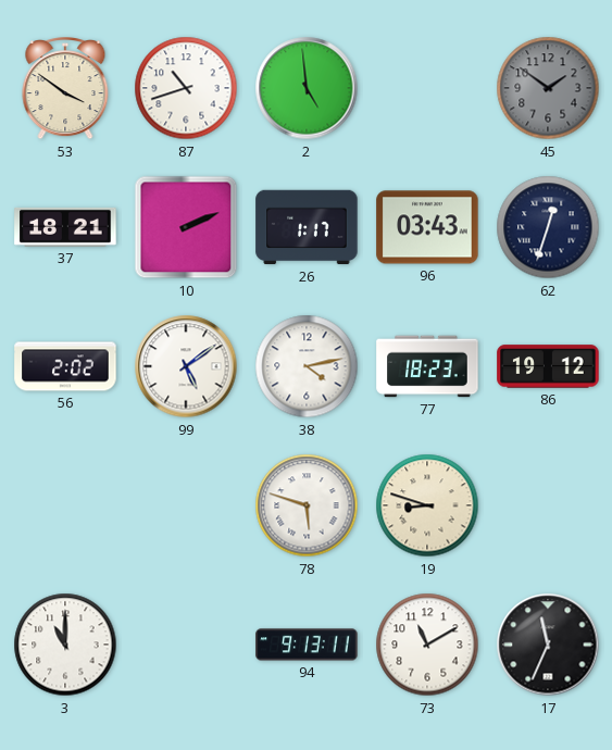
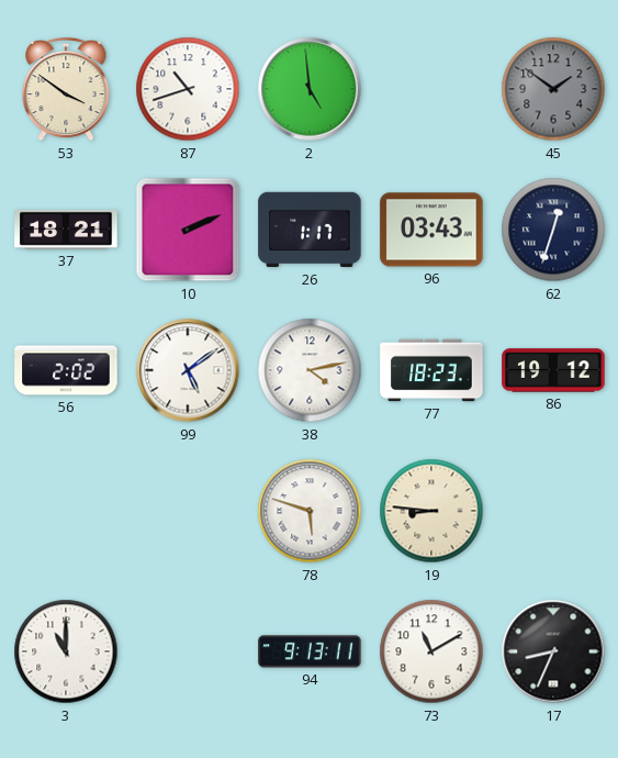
19: 8:48 -> 8:46 (431, 511)
17: 11:34 -> 8:34 (553, 651)
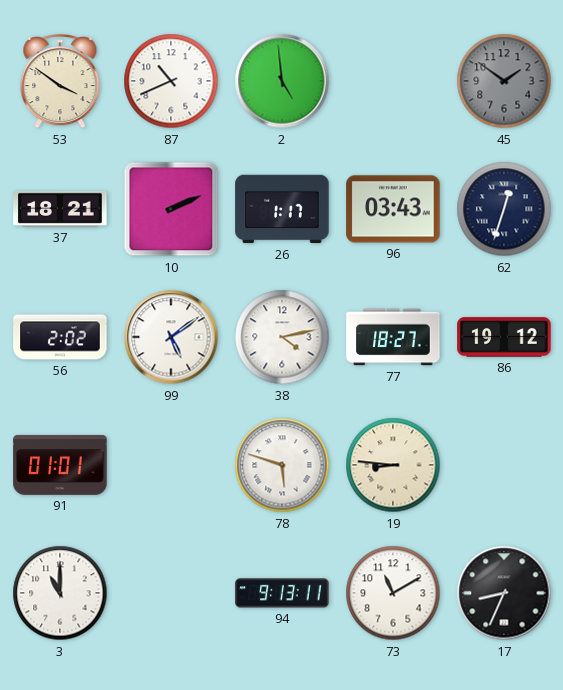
87: 10:42 -> 10:41 (171, 81)
77: 18:23 -> 18:27 (393, 337)
91: none -> 01:01 (60, 465)
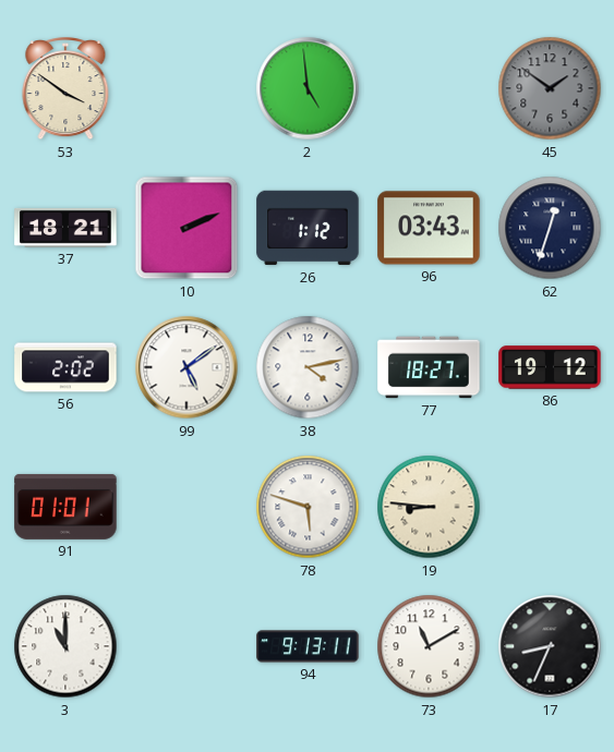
87: 10:41 -> none (171, 81)
26: 1:17 -> 1:12 (308, 228)
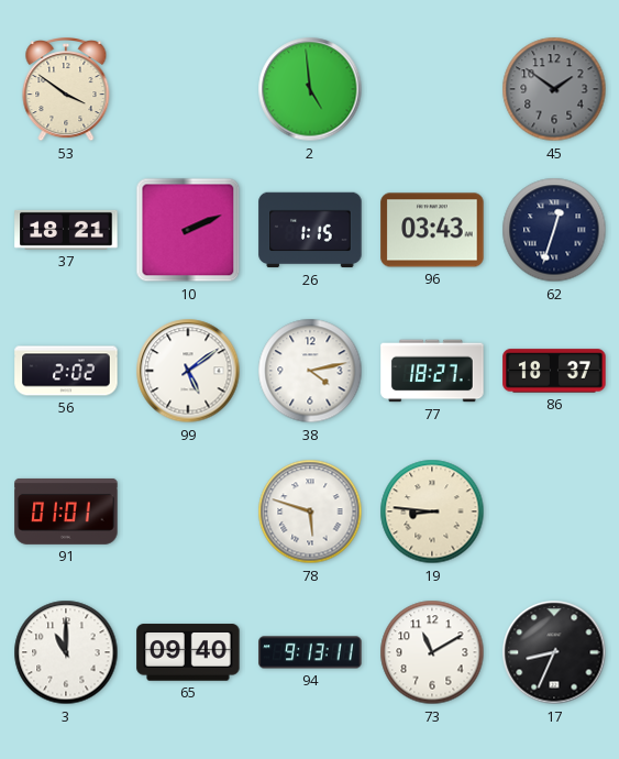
26: 1:12 -> 1:15 (310, 230)
86: 19:12 -> 18:37 (554, 371)
65: none -> 09:40 (188, 652)
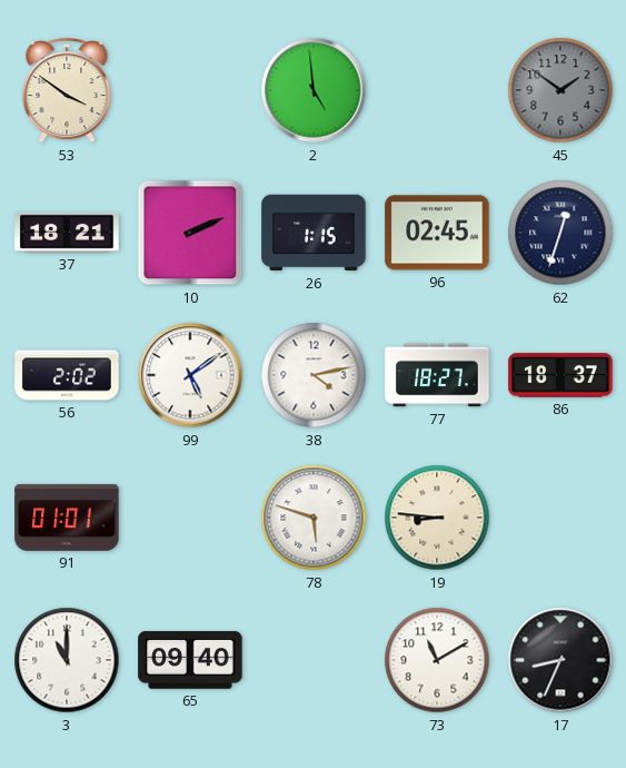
96: 03:43 -> 02:45 (437, 233)
94: 9:13 -> none (310, 652)
